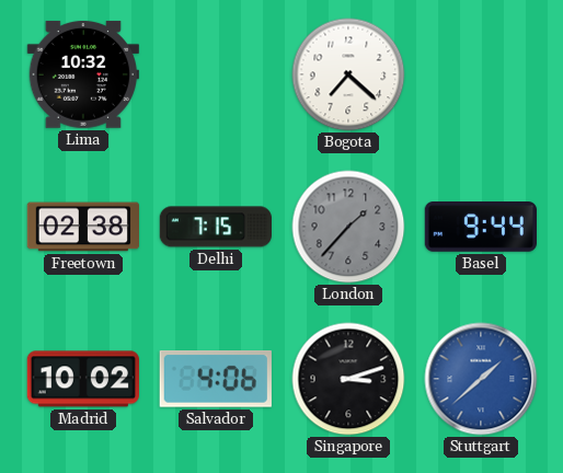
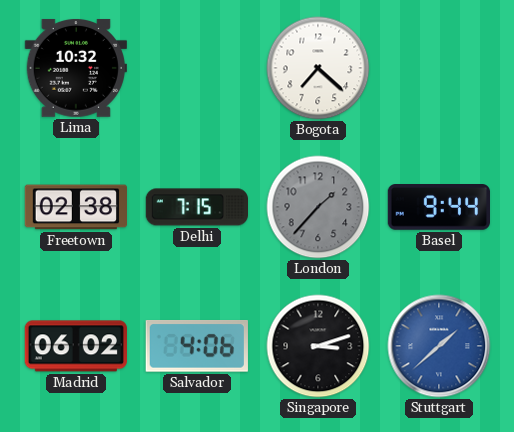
Madrid: 10:02 -> 06:02 (76, 346)
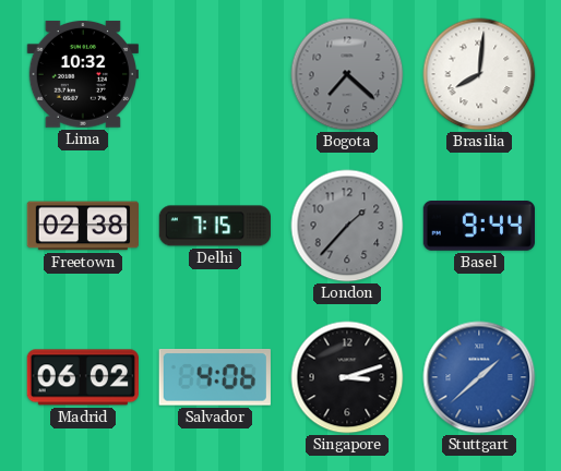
Bogota dial: white -> grey (347, 74)
Brasilia: none -> 8:01 (479, 74)
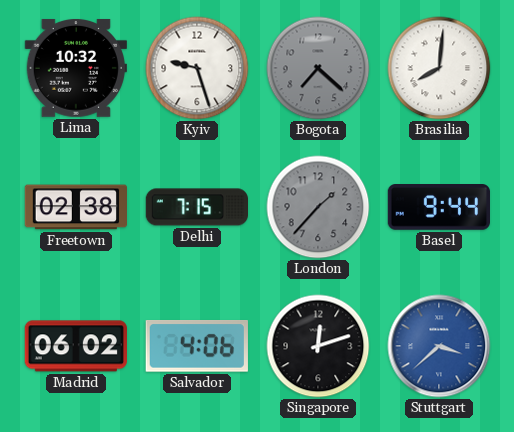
Kyiv: none -> 9:27 (197, 68)
Singapore: 3:12 -> 12:12 (318, 346)
Stuttgart: 1:38 -> 3:38 (439, 346)
